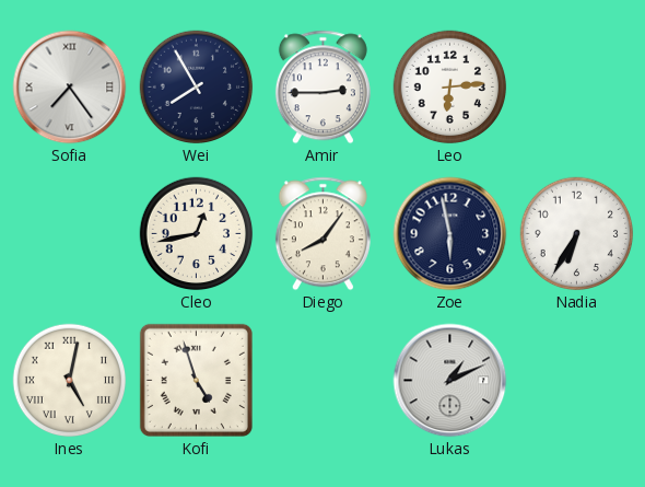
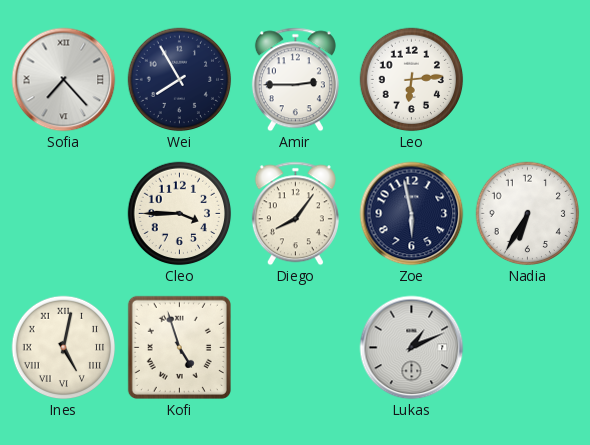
Sofia: 7:24 -> 7:23 (64, 80)
Cleo: 12:43 -> 3:45 (180, 214)
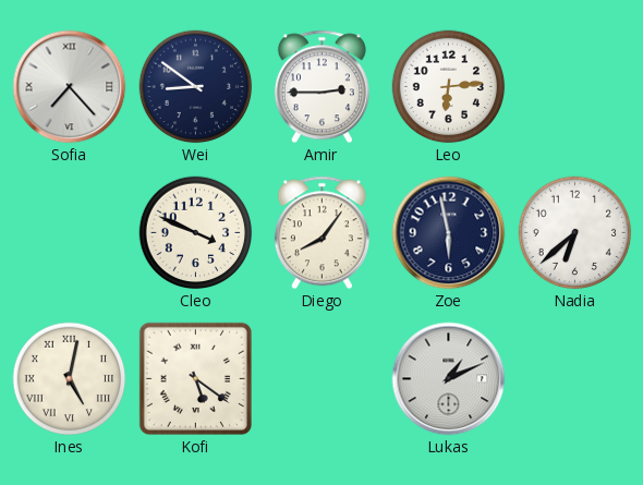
Wei: 7:55 -> 8:51 (196, 87)
Cleo: 3:45 -> 3:49 (196, 233)
Nadia: 6:35 -> 6:38 (575, 233)
Kofi: 4:57 -> 5:21 (195, 378)
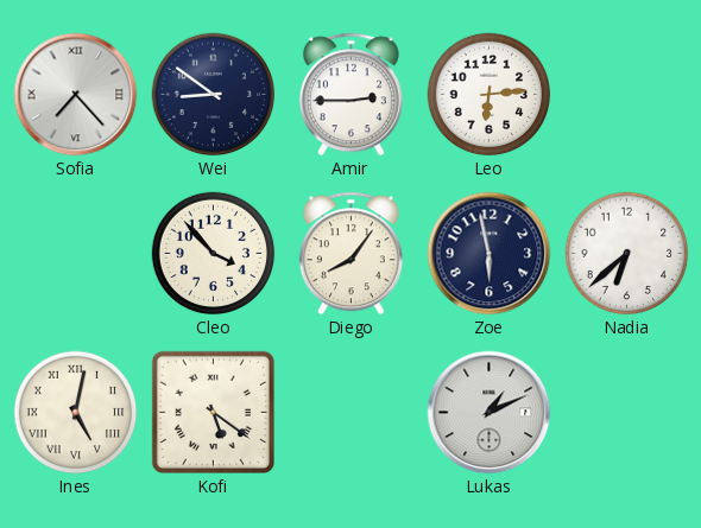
Cleo: 3:49 -> 3:53 (214, 254)
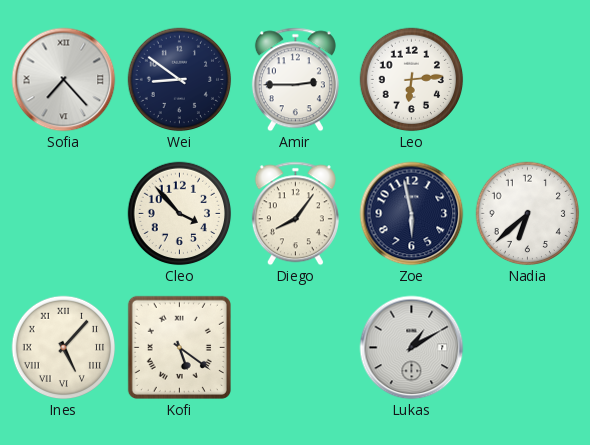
Ines: 5:02 -> 5:07 (64, 348)
Lukas: 1:11 -> 1:10 (412, 348)
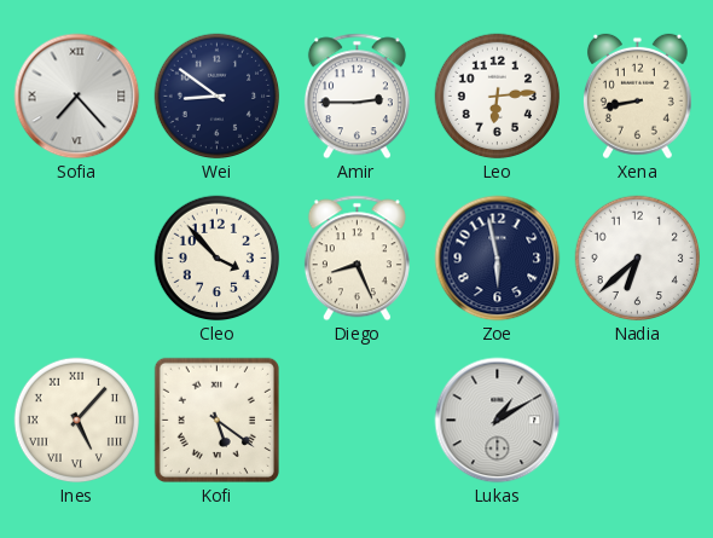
Xena: none -> 8:43 (637, 97)
Diego: 8:06 -> 8:26 (356, 259)
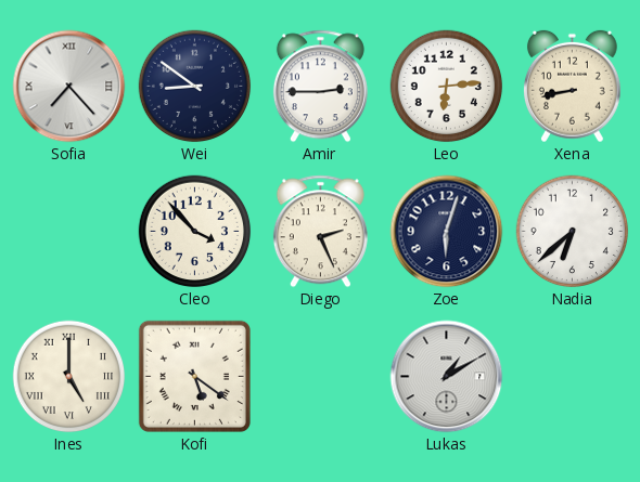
Diego: 8:26 -> 2:26 (320, 232)
Zoe: 5:58 -> 6:03 (447, 232)
Ines: 5:07 -> 5:00 (69, 377)
